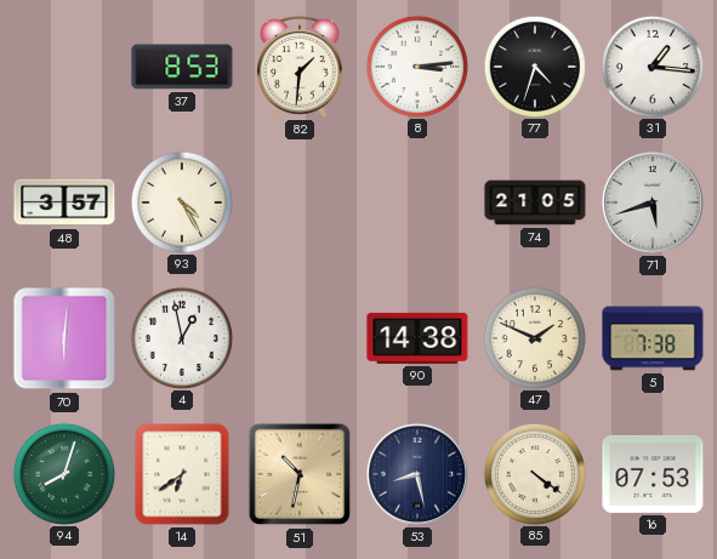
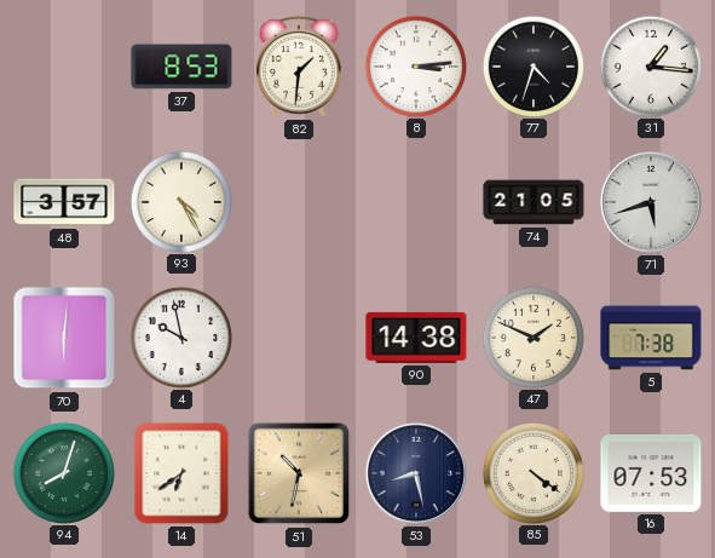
4: 12:58 -> 9:58 (180, 336)
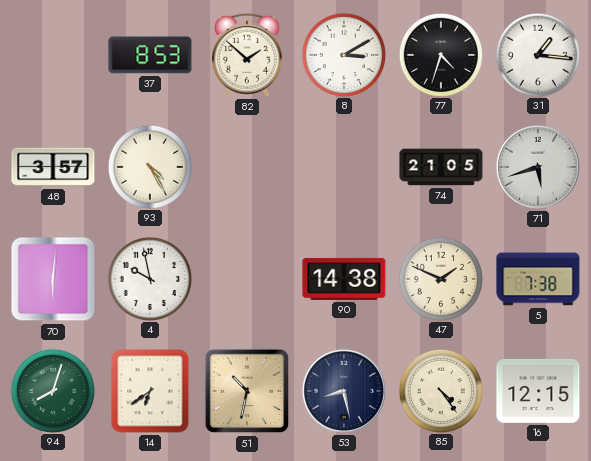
82: 1:31 -> 1:52 (248, 55)
8: 3:14 -> 3:10 (343, 54)
85: 4:21 -> 4:24 (440, 390)
16: 07:53 -> 12:15 (538, 391)
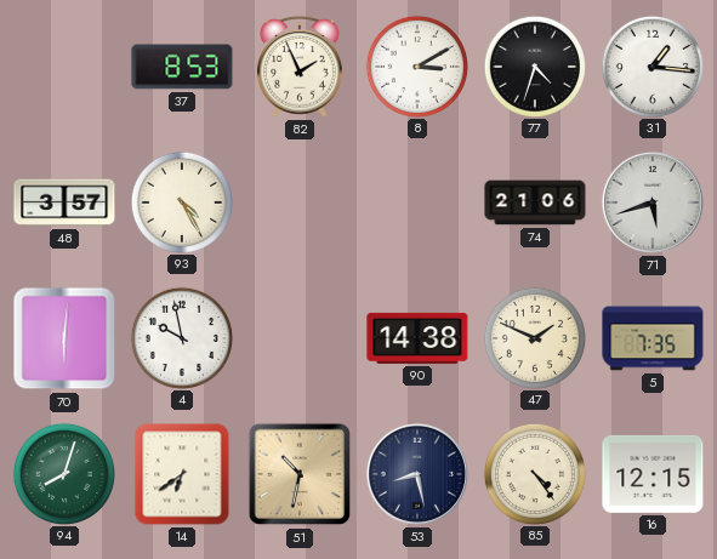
82: 1:52 -> 1:56 (301, 67)
74: 21:05 -> 21:06 (535, 203)
5: 7:38 -> 7:35 (653, 338)
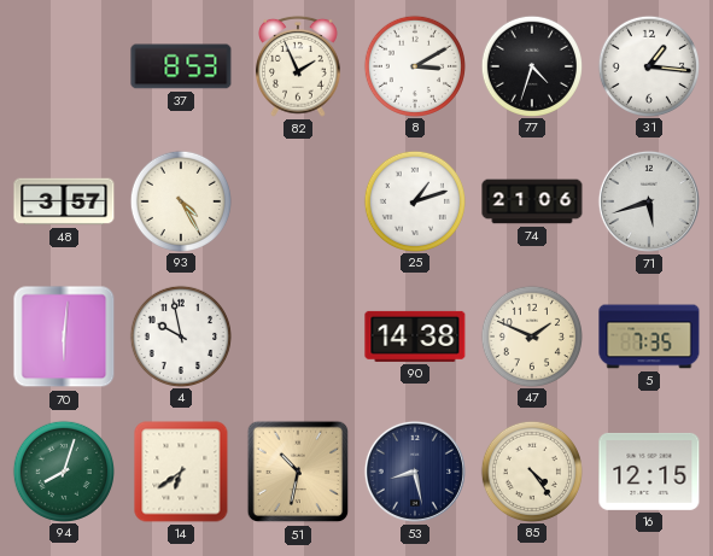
25: none -> 1:12 (414, 200)
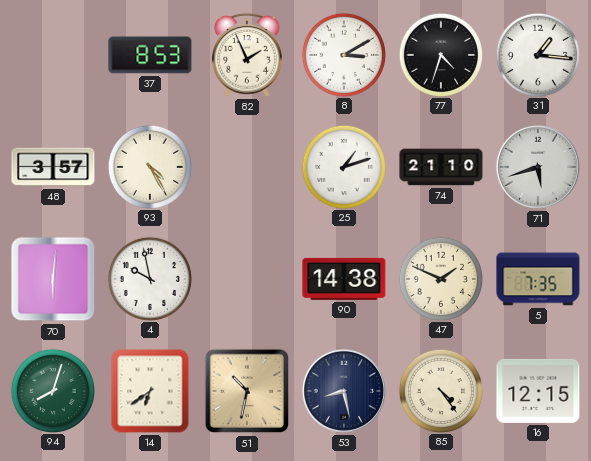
74: 21:06 -> 21:10 (441, 167)
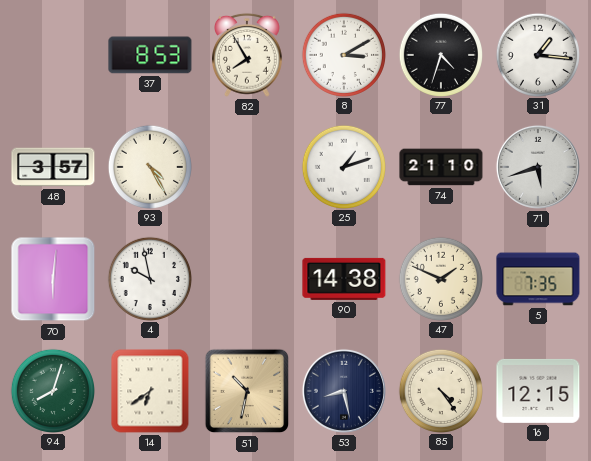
82: 1:56 -> 7:55 (248, 55)
